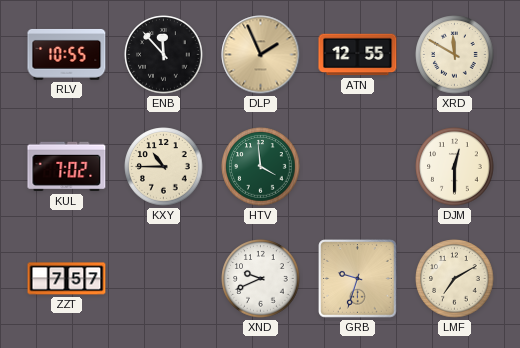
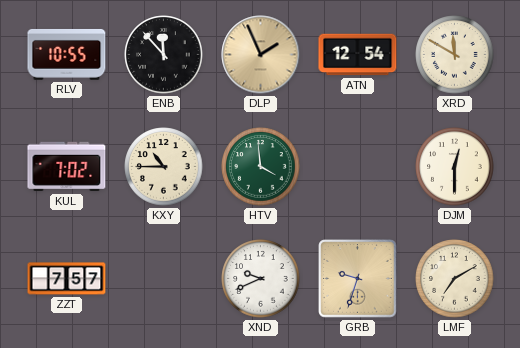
ATN: 12:55 -> 12:54 (358, 55)
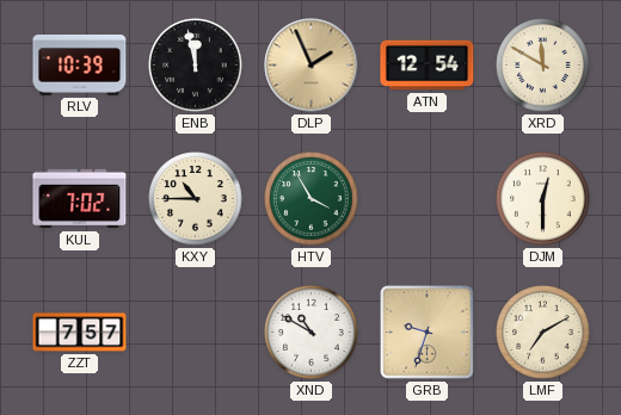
RLV: 10:55 -> 10:39 (80, 66)
ENB: 11:53 -> 11:58 (196, 66)
HTV: 3:59 -> 3:55 (312, 199)
XND: 9:41 -> 10:50 (312, 333)
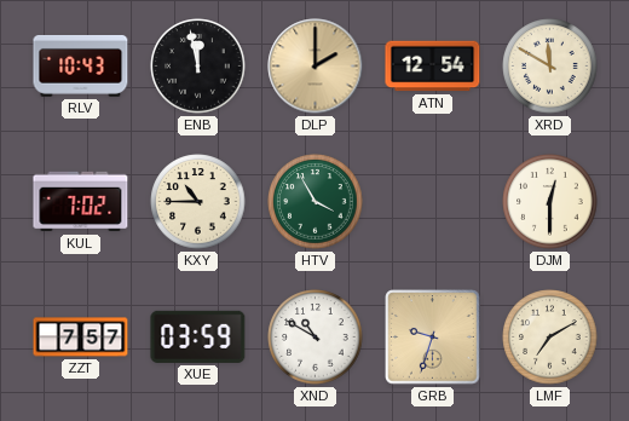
RLV: 10:39 -> 10:43 (81, 67)
DLP: 1:56 -> 2:00 (316, 67)
XUE: none -> 03:59 (198, 336)
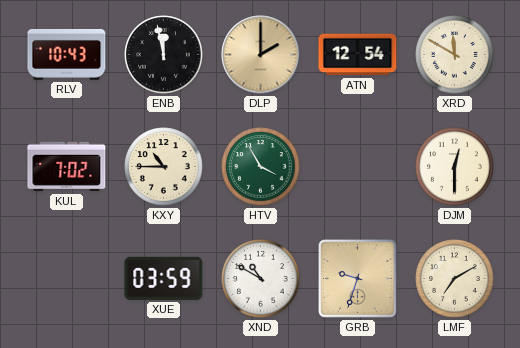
ZZT: 7:57 -> none (81, 338)
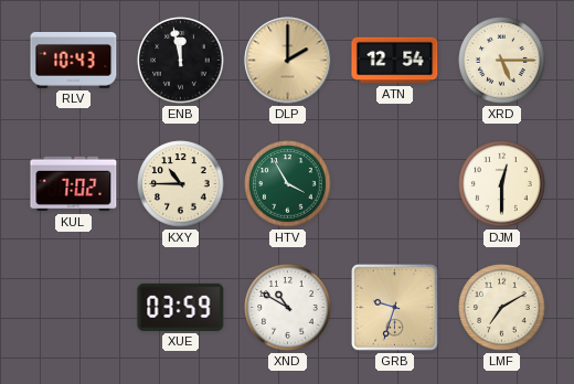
XRD: 11:50 -> 5:15 (502, 61)
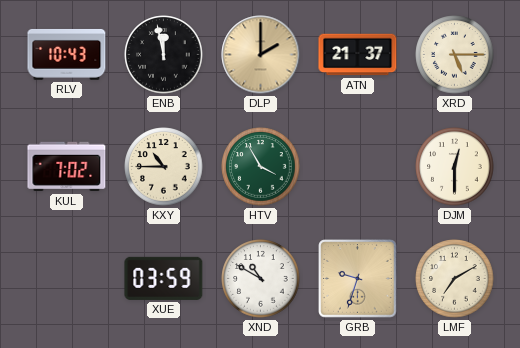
ATN: 12:54 -> 21:37 (358, 55)
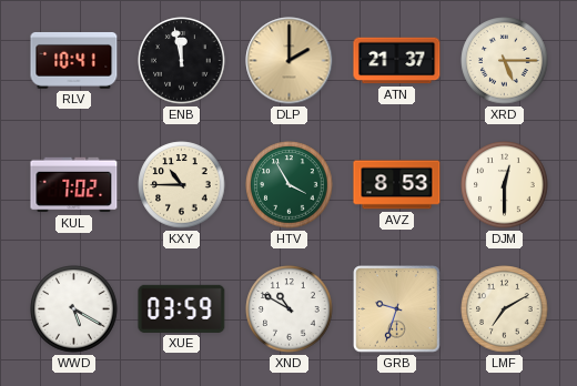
RLV: 10:43 -> 10:41 (74, 61)
AVZ: none -> 8:53 (397, 185)
WWD: none -> 5:20 (74, 309)
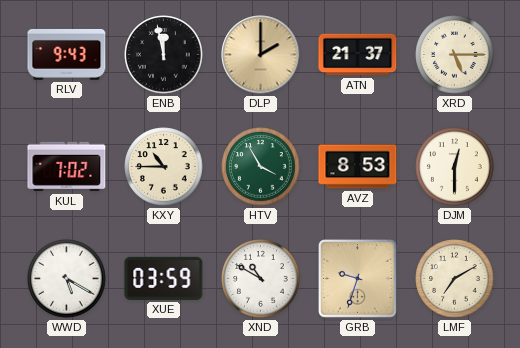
RLV: 10:41 -> 9:43 (67, 55)
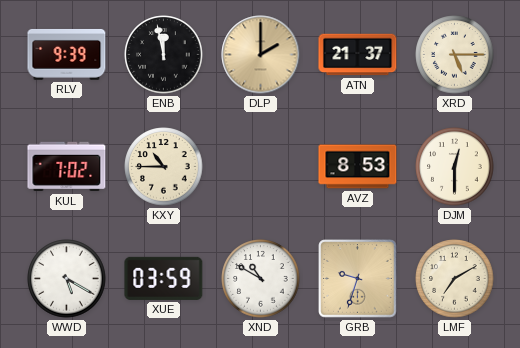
RLV: 9:43 -> 9:39 (67, 55)
HTV: 3:55 -> none (261, 167)
